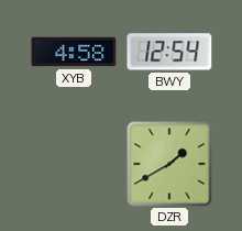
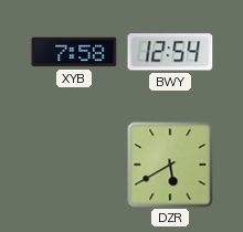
XYB: 4:58 -> 7:58 (74, 52)
DZR: 1:40 -> 5:40 (170, 165)
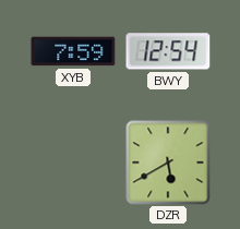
XYB: 7:58 -> 7:59 (73, 51)
